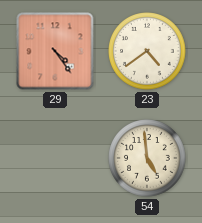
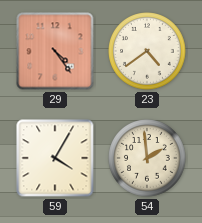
59: none -> 4:05 (55, 158)
54: 4:59 -> 1:59 (147, 158)
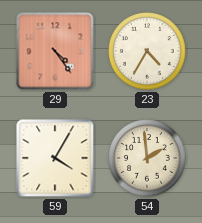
23: 4:39 -> 4:35 (147, 51)
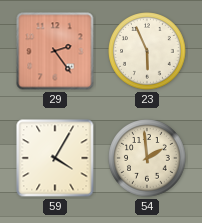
29: 4:24 -> 2:24 (55, 51)
23: 4:35 -> 5:56 (147, 51)
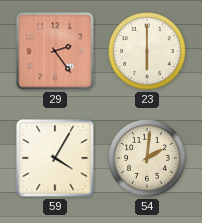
23: 5:56 -> 6:00 (147, 51)
54: 1:59 -> 2:01 (147, 158)
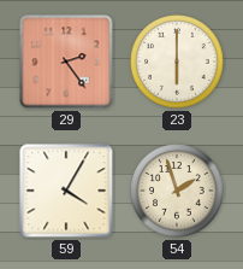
54: 2:01 -> 1:57 (177, 191)
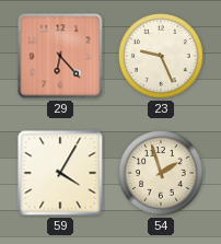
29: 2:24 -> 6:23 (60, 56)
23: 6:00 -> 9:26 (161, 56)
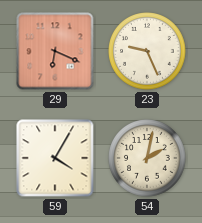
29: 6:23 -> 6:19 (55, 51)
54: 1:57 -> 2:02 (147, 158)
